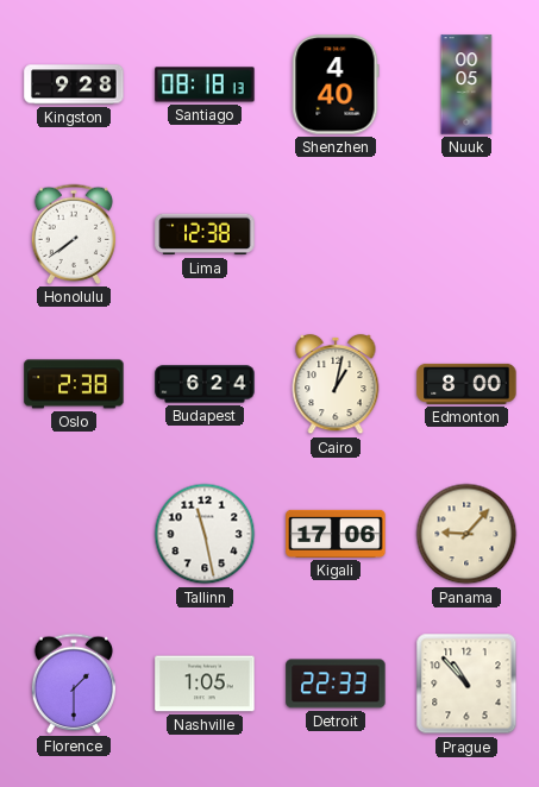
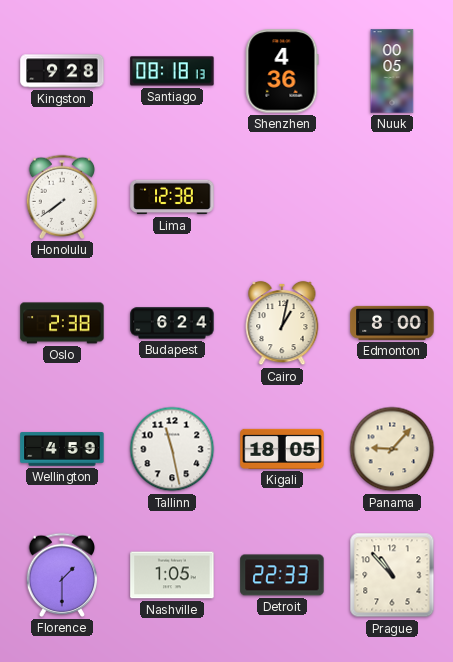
Shenzhen: 4:40 -> 4:36 (282, 71)
Wellington: none -> 4:59 (62, 449)
Kigali: 17:06 -> 18:05 (282, 449)
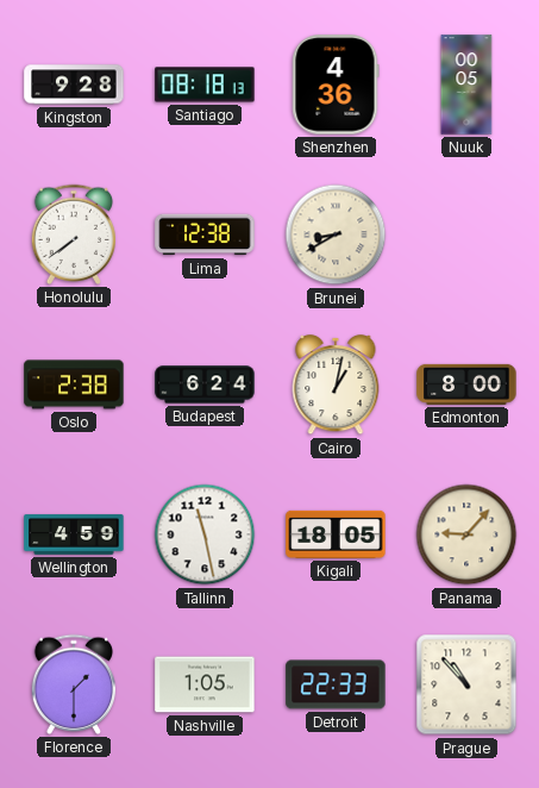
Brunei: none -> 8:40 (336, 234)
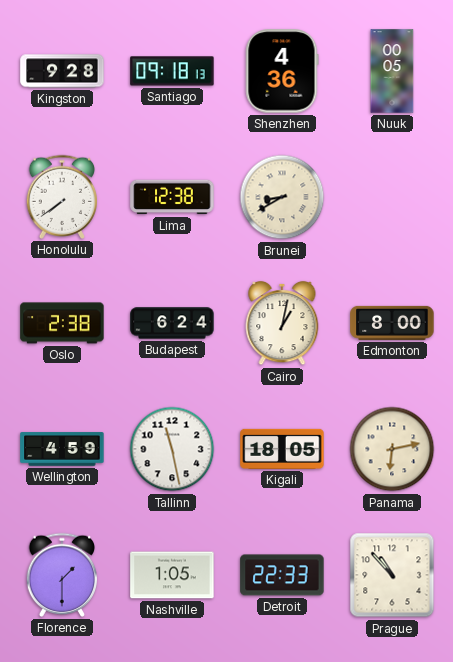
Santiago: 08:18 -> 09:18 (172, 71)
Panama: 9:07 -> 6:13 (392, 449)
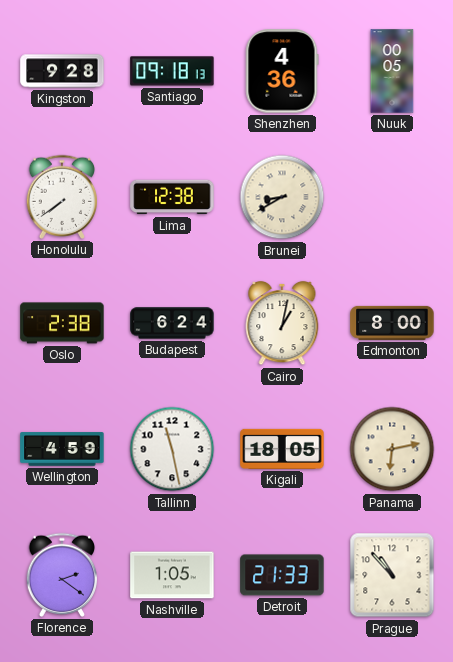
Florence: 1:30 -> 2:21 (62, 575)
Detroit: 22:33 -> 21:33 (282, 575)
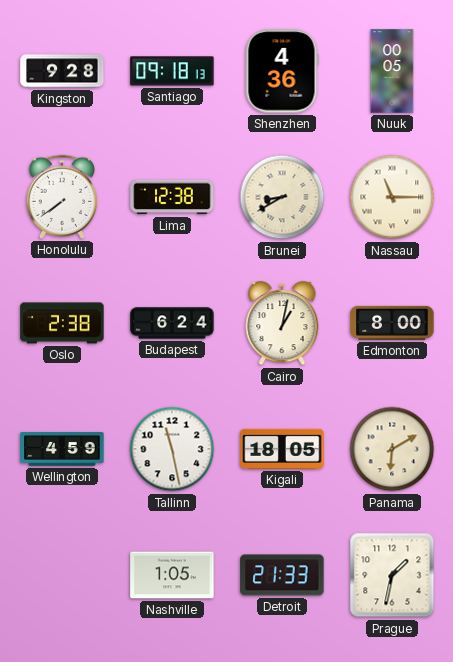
Nassau: none -> 11:15 (392, 197)
Panama: 6:13 -> 6:10 (392, 449)
Florence: 2:21 -> none (62, 575)
Prague: 10:53 -> 1:32 (392, 575)
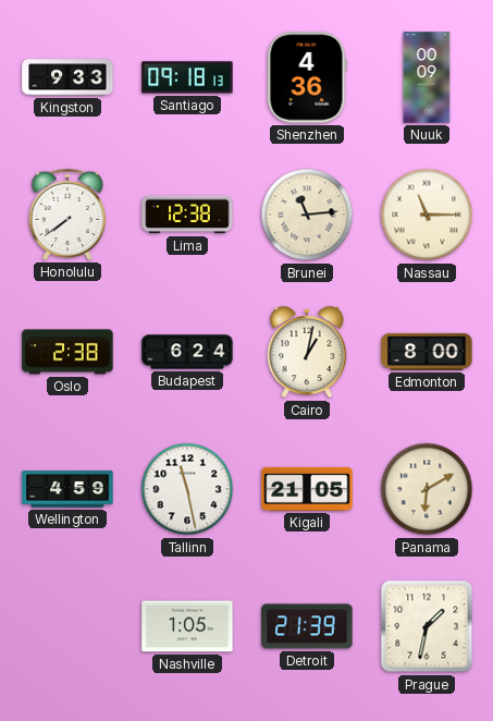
Kingston: 9:28 -> 9:33 (67, 77)
Nuuk: 00:05 -> 00:09 (427, 77)
Brunei: 8:40 -> 11:14 (307, 215)
Kigali: 18:05 -> 21:05 (307, 489)
Detroit: 21:33 -> 21:39 (307, 626)
